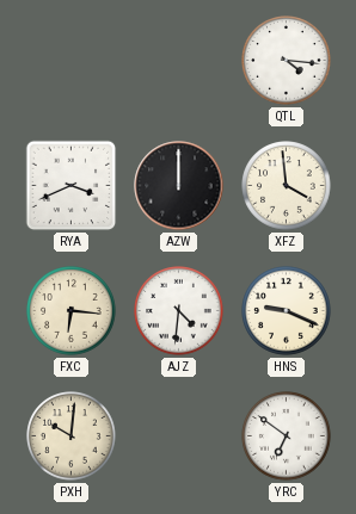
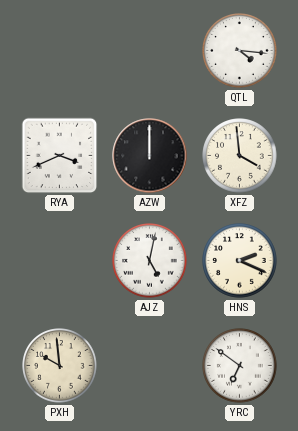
FXC: 6:16 -> none (72, 311)
AJZ: 4:31 -> 5:02 (150, 261)
HNS: 9:19 -> 2:19 (240, 261)
PXH: 10:01 -> 9:59 (60, 366)
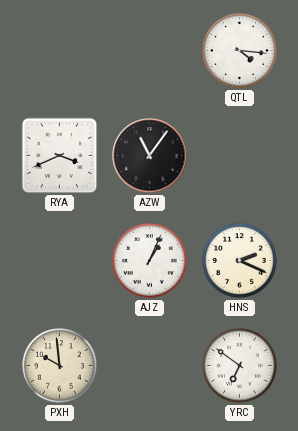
AZW: 12:00 -> 11:06 (150, 156)
XFZ: 3:59 -> none (240, 156)
AJZ: 5:02 -> 1:04 (150, 261)
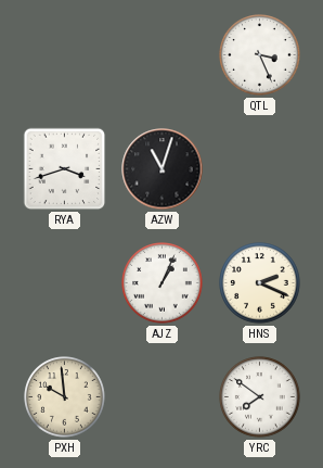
QTL: 4:16 -> 3:26 (260, 55)
RYA: 3:41 -> 3:42 (65, 169)
AZW: 11:06 -> 11:03 (163, 169)
YRC: 6:51 -> 7:51 (260, 397)
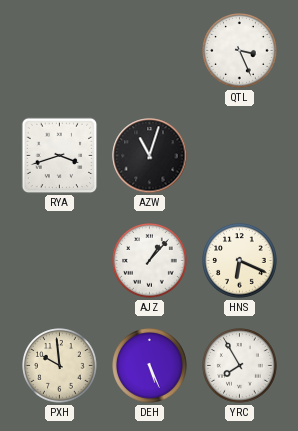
AJZ: 1:04 -> 1:07 (150, 261)
HNS: 2:19 -> 6:19 (240, 261)
DEH: none -> 5:26 (150, 366)
YRC: 7:51 -> 7:55 (240, 366)
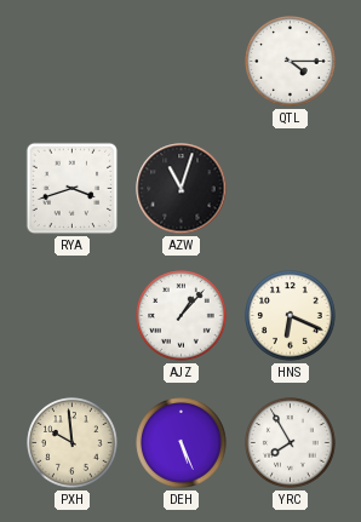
QTL: 3:26 -> 4:15 (291, 62)
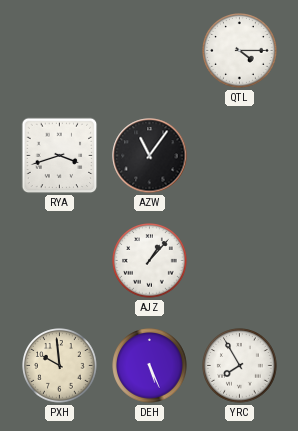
AZW: 11:03 -> 11:06 (150, 156)
HNS: 6:19 -> none (291, 316)
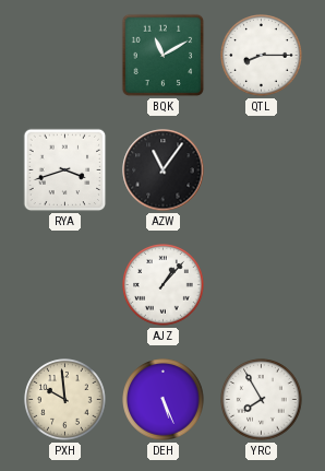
BQK: none -> 11:10 (164, 56)
QTL: 4:15 -> 8:15 (262, 56)
